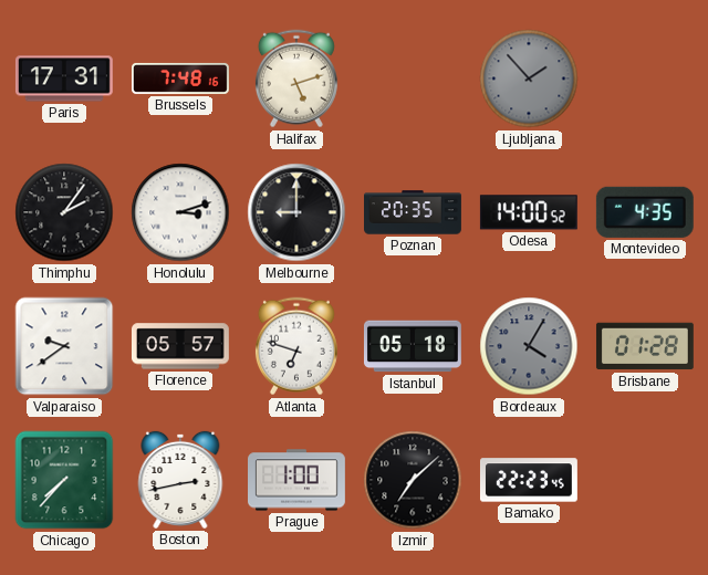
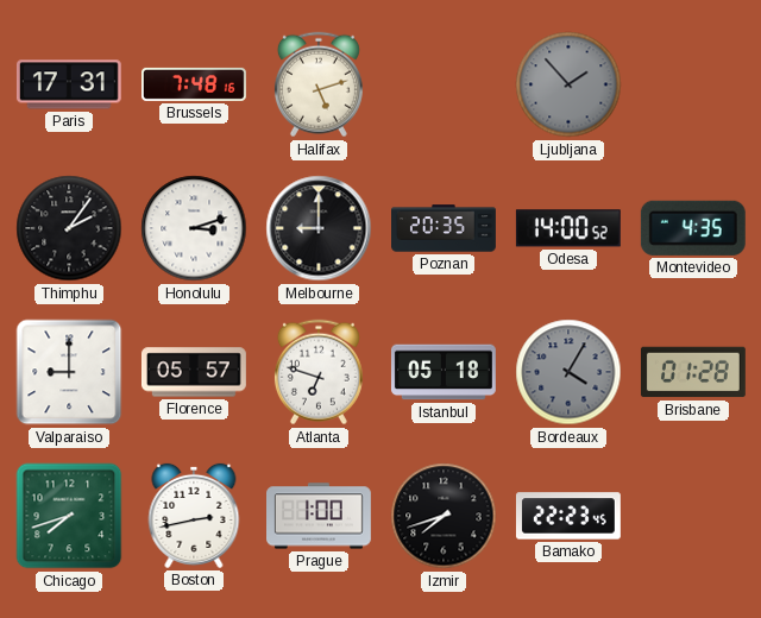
Valparaiso: 9:39 -> 9:00 (69, 372)
Chicago: 7:37 -> 7:42 (69, 516)
Izmir: 7:08 -> 7:42 (444, 516)
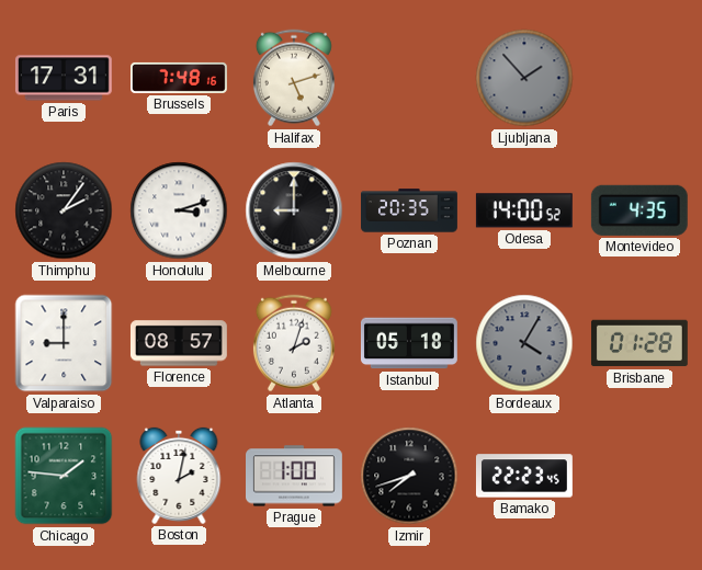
Florence: 05:57 -> 08:57 (179, 343)
Atlanta: 6:48 -> 2:03 (294, 343)
Chicago: 7:42 -> 1:46 (64, 476)
Boston: 2:43 -> 2:02 (179, 476)
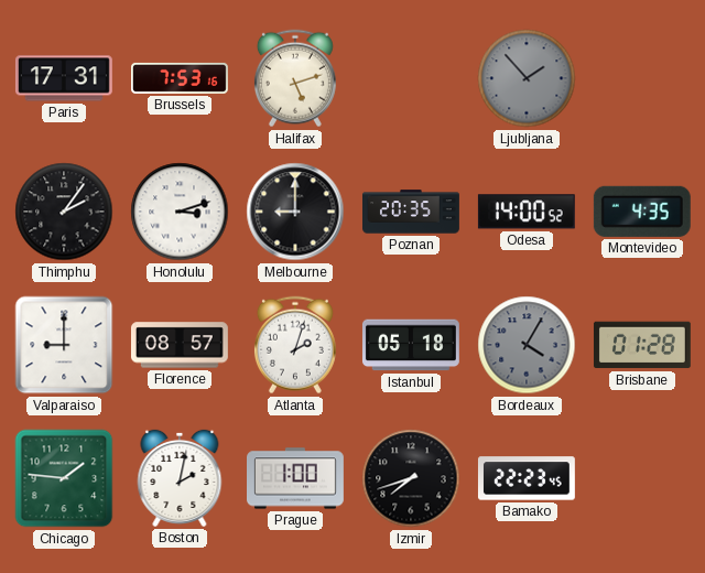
Brussels: 7:48 -> 7:53 (181, 78)
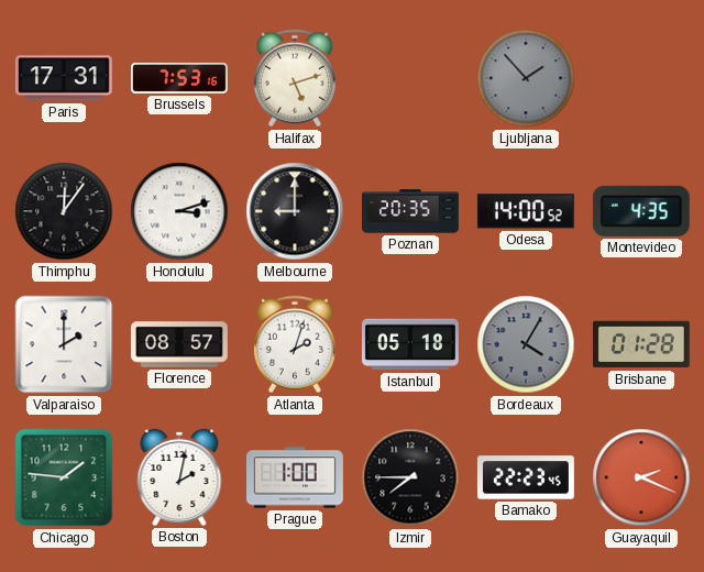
Thimphu: 2:06 -> 12:06 (64, 211)
Valparaiso: 9:00 -> 2:00 (64, 344)
Izmir: 7:42 -> 7:45 (410, 477)
Guayaquil: none -> 2:19 (641, 477)
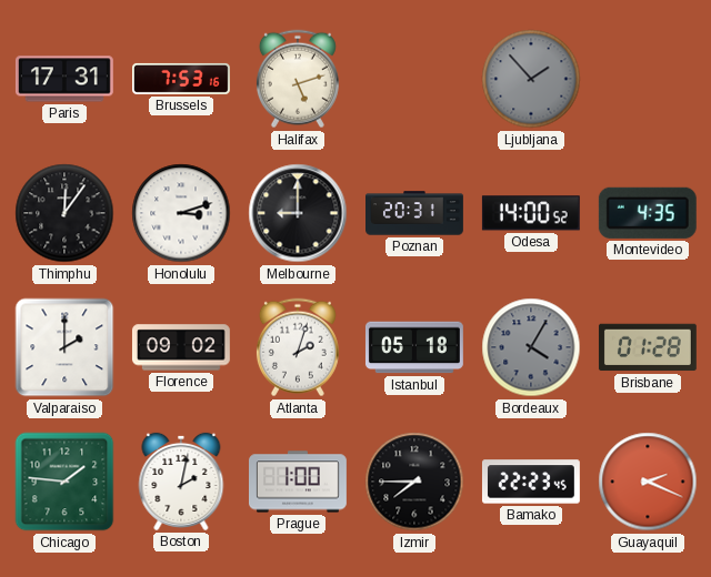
Poznan: 20:35 -> 20:31 (415, 213)
Florence: 08:57 -> 09:02 (181, 347)
